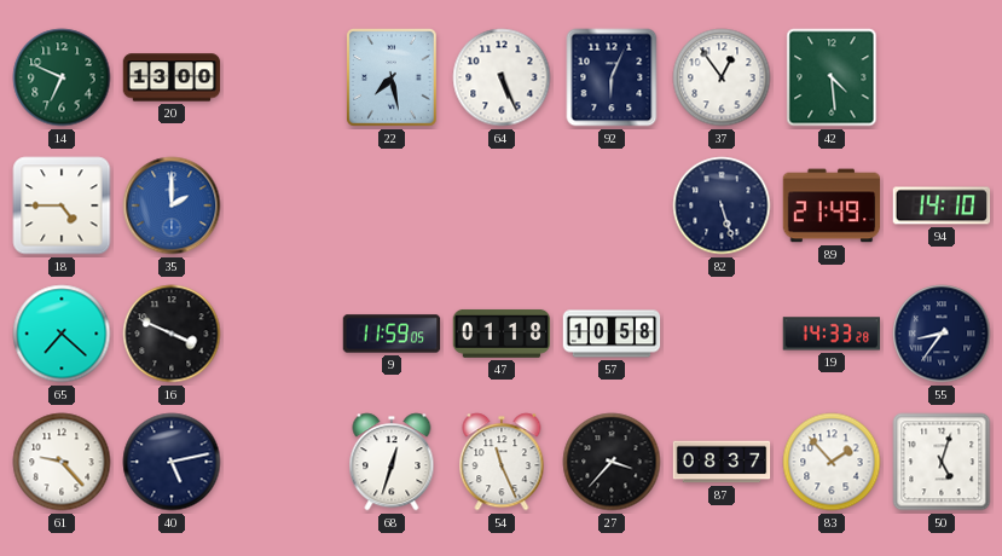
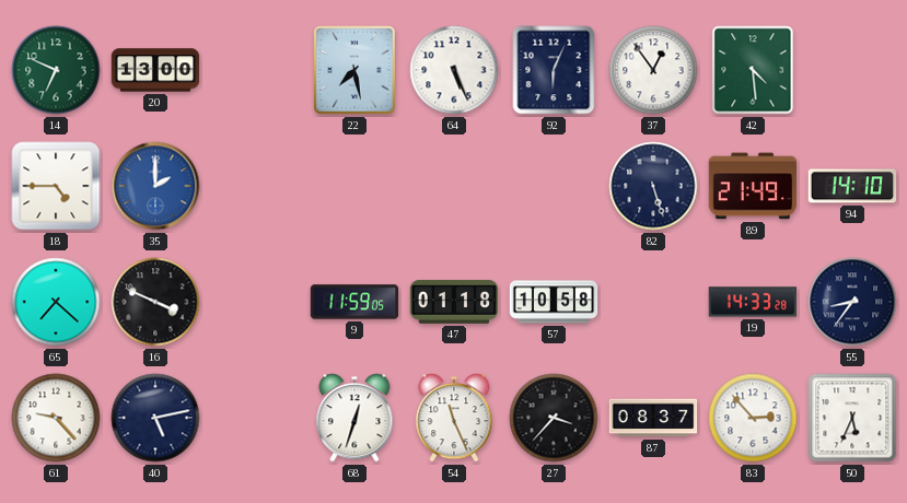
83: 1:53 -> 2:53 (753, 418)
50: 5:03 -> 5:34 (852, 418)
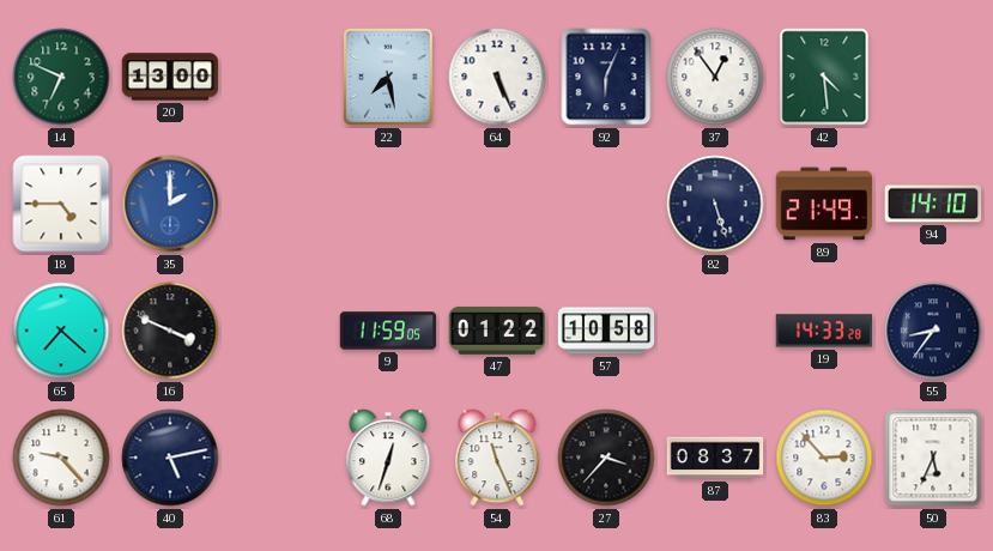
47: 01:18 -> 01:22 (497, 331)
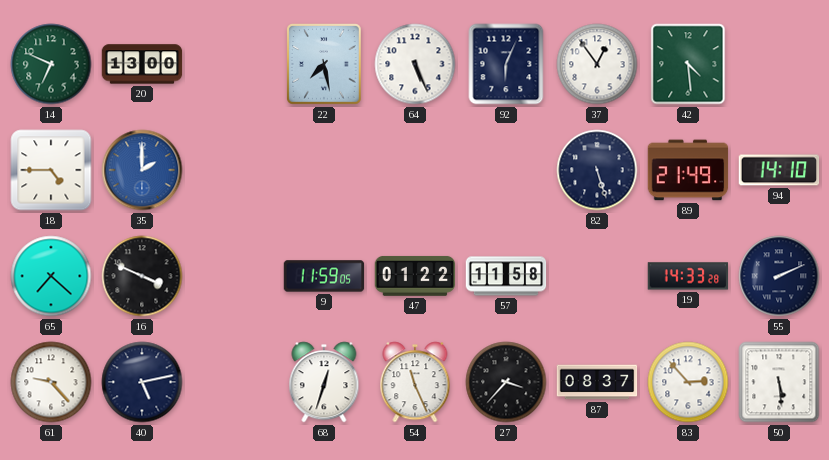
57: 10:58 -> 11:58 (506, 276)
55: 8:36 -> 2:11 (779, 276)
50: 5:34 -> 5:29 (779, 382)
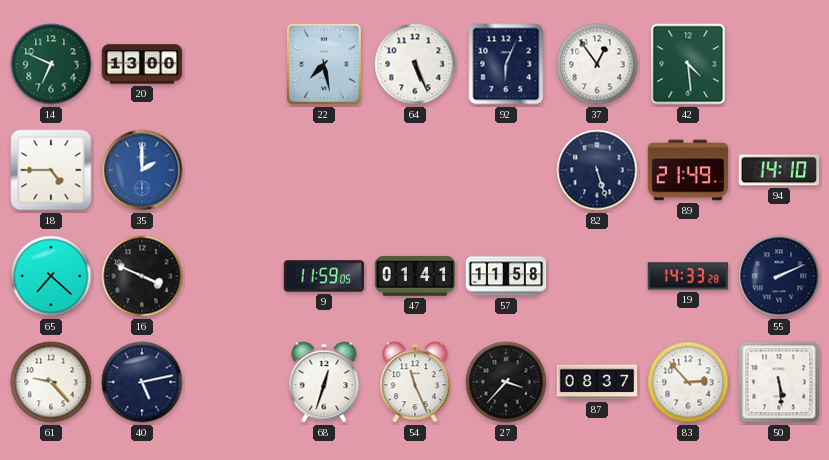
47: 01:22 -> 01:41 (415, 276)
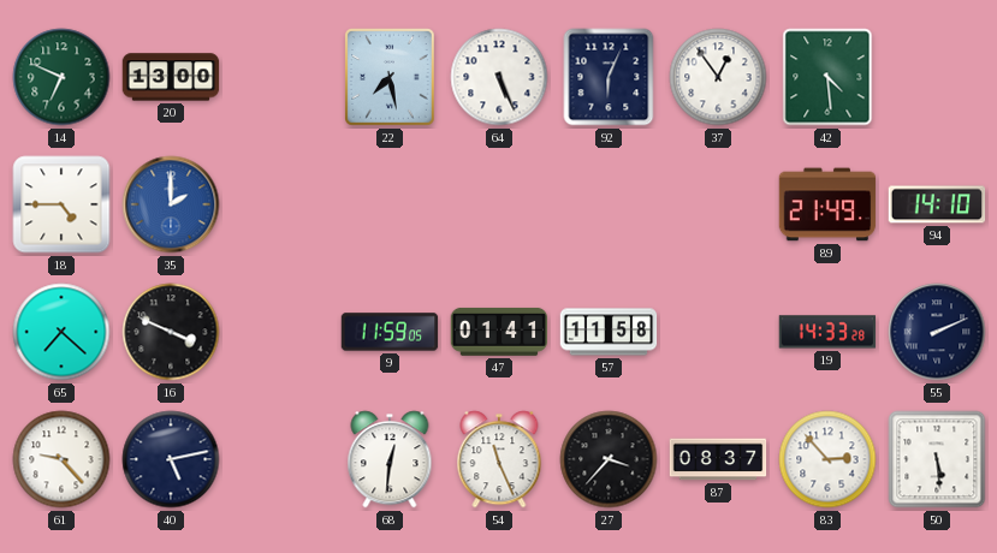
82: 5:27 -> none (597, 170)
68: 12:33 -> 12:31 (390, 459)
